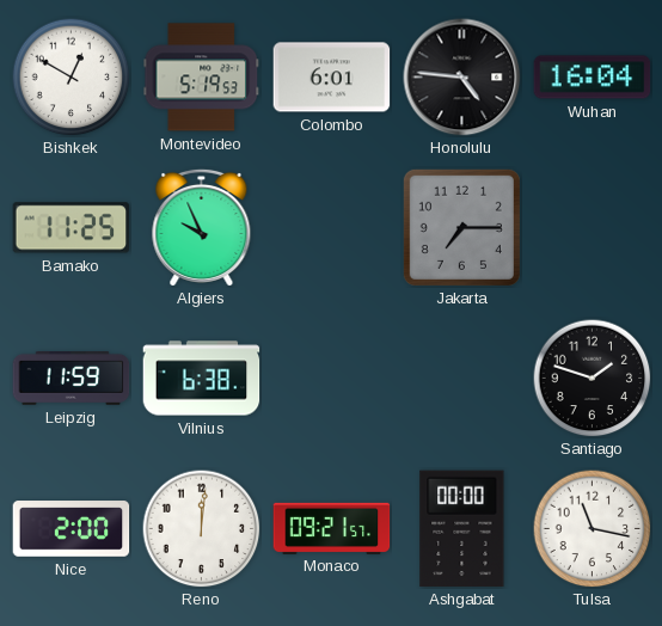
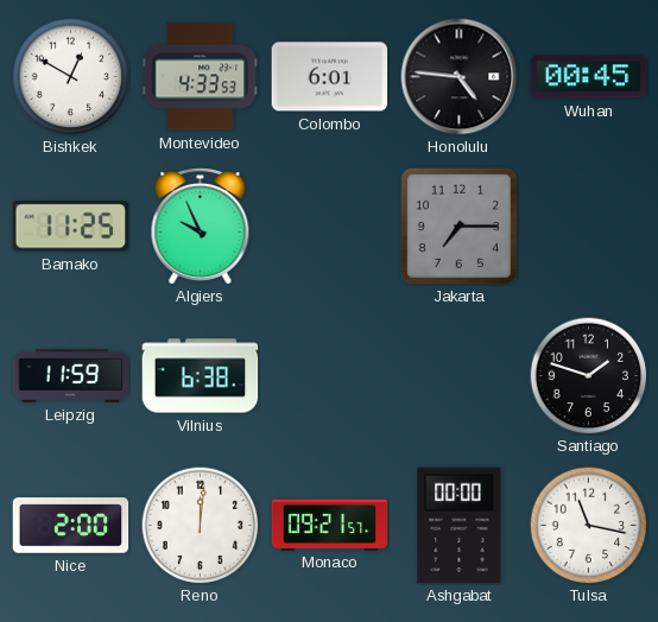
Montevideo: 5:19 -> 4:33 (201, 77)
Wuhan: 16:04 -> 00:45 (589, 77)
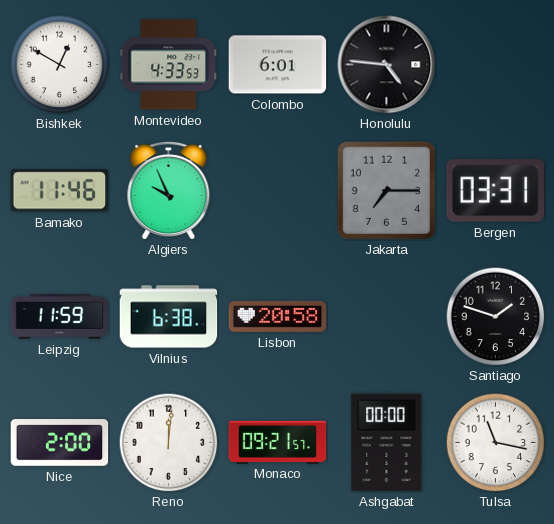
Wuhan: 00:45 -> none (589, 77)
Bamako: 11:25 -> 11:46 (60, 191)
Bergen: none -> 03:31 (495, 191)
Lisbon: none -> 20:58 (278, 316)
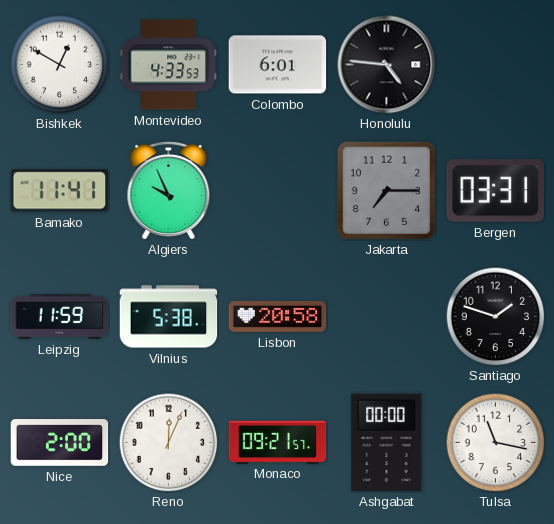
Bamako: 11:46 -> 11:41 (60, 191)
Vilnius: 6:38 -> 5:38 (169, 317)
Reno: 12:01 -> 12:04 (169, 443)
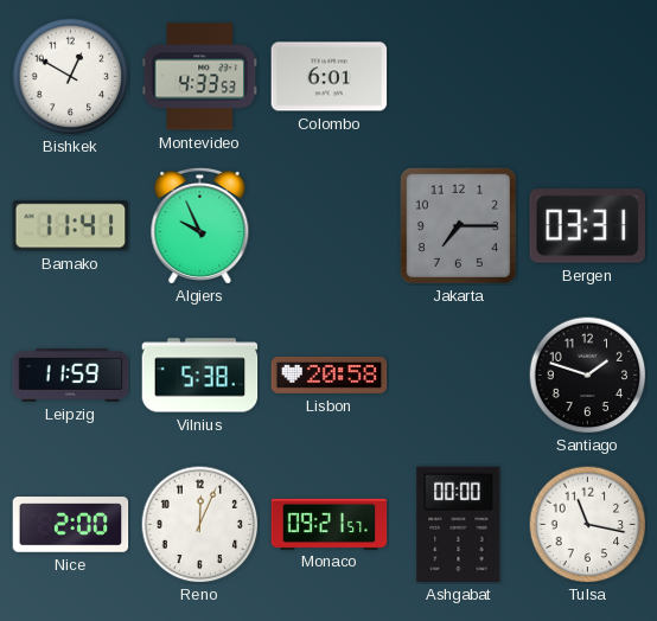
Honolulu: 4:46 -> none (387, 65)
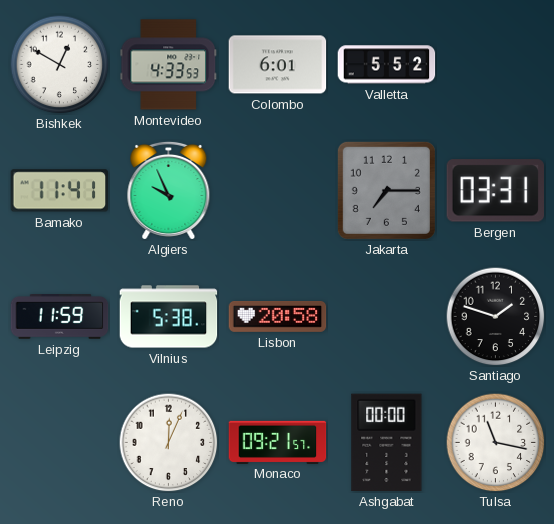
Valletta: none -> 5:52 (387, 65)
Nice: 2:00 -> none (71, 525)
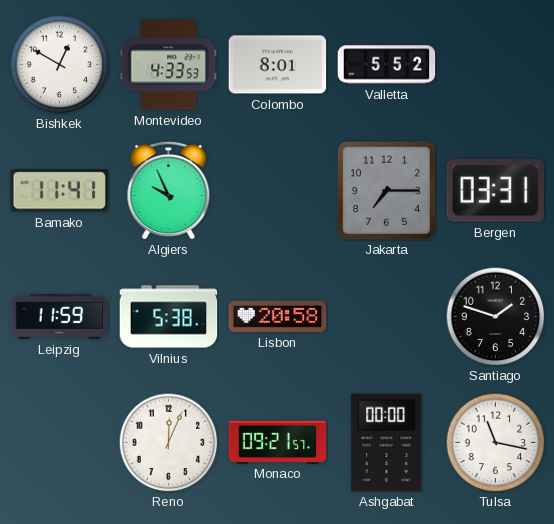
Colombo: 6:01 -> 8:01 (278, 65)
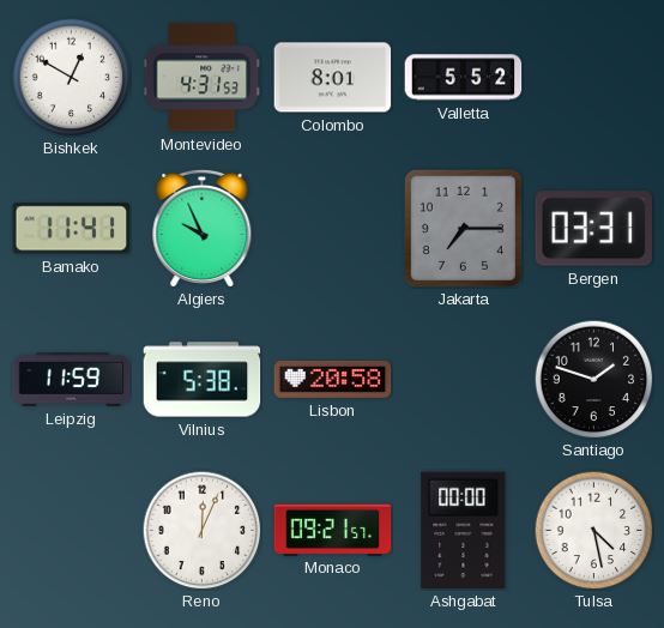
Montevideo: 4:33 -> 4:31 (203, 78)
Tulsa: 11:17 -> 4:28 (594, 531)
